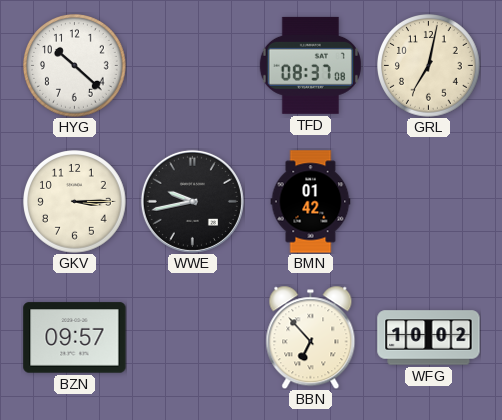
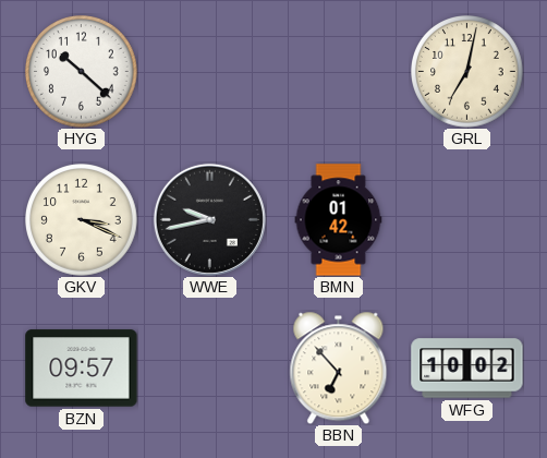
TFD: 08:37 -> none (310, 65)
GKV: 3:15 -> 3:19 (82, 220)
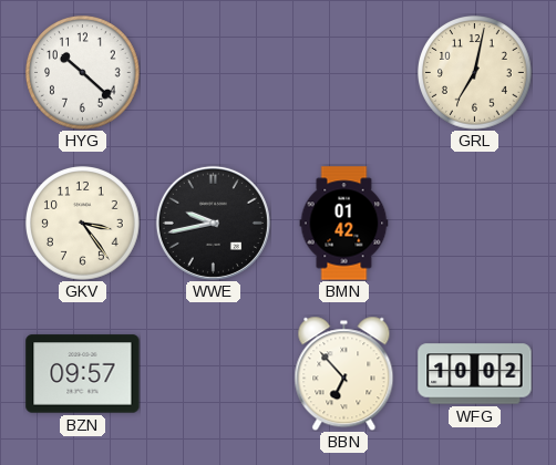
GKV: 3:19 -> 3:24 (83, 224)
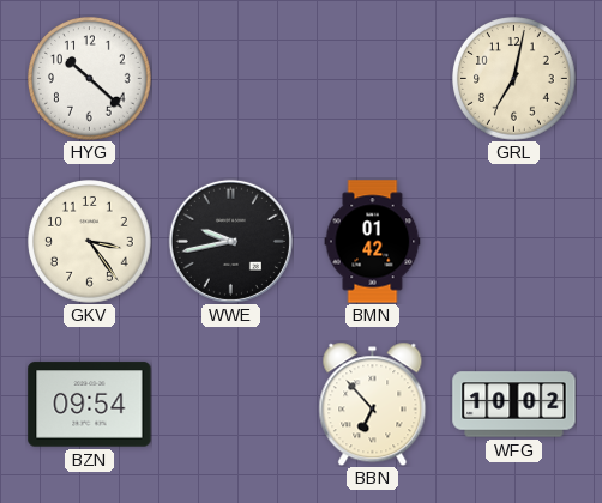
BZN: 09:57 -> 09:54 (90, 405)
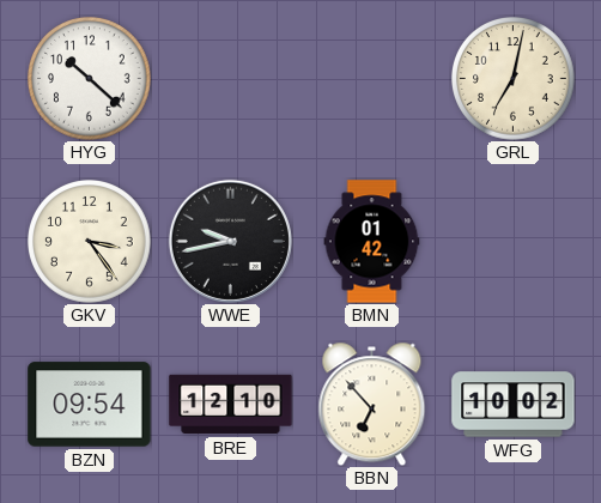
BRE: none -> 12:10 (231, 405)
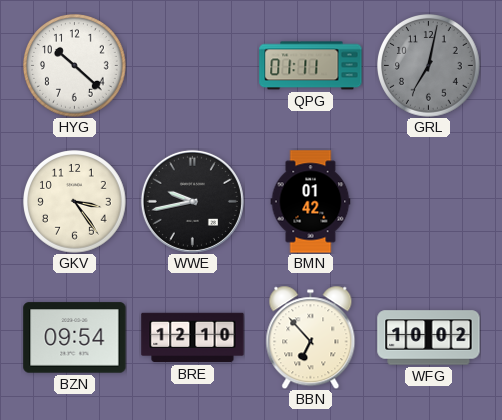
QPG: none -> 01:11 (311, 66)
GRL dial: cream -> grey (429, 66)
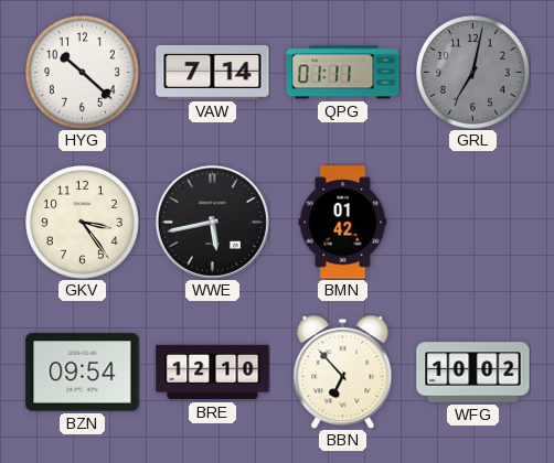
VAW: none -> 7:14 (213, 72)
WWE: 9:43 -> 5:43 (212, 222)
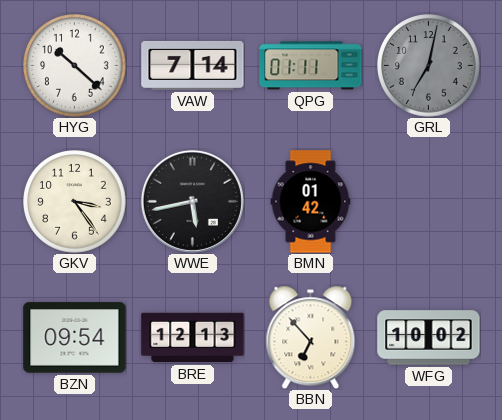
BRE: 12:10 -> 12:13 (193, 338)
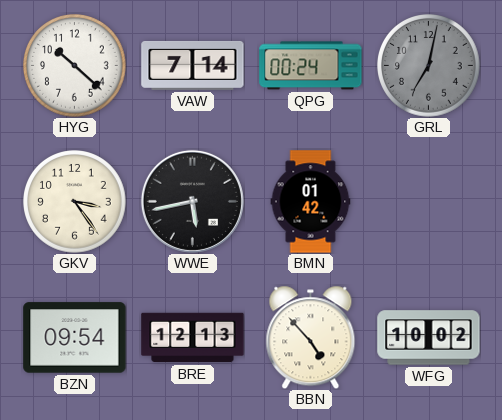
QPG: 01:11 -> 00:24 (311, 66)
BBN: 6:53 -> 4:53 (311, 337)
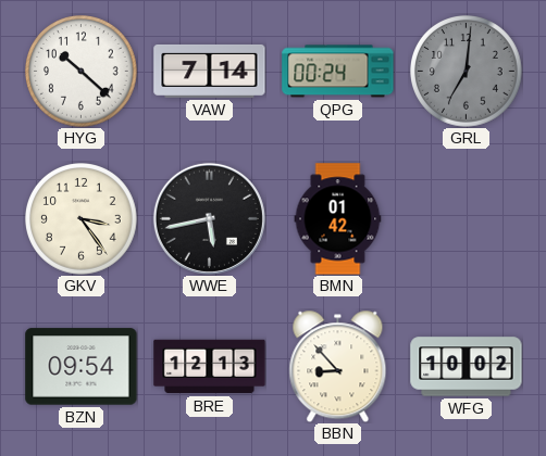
GRL: 7:02 -> 7:01 (467, 72)
BBN: 4:53 -> 8:53 (338, 366)
